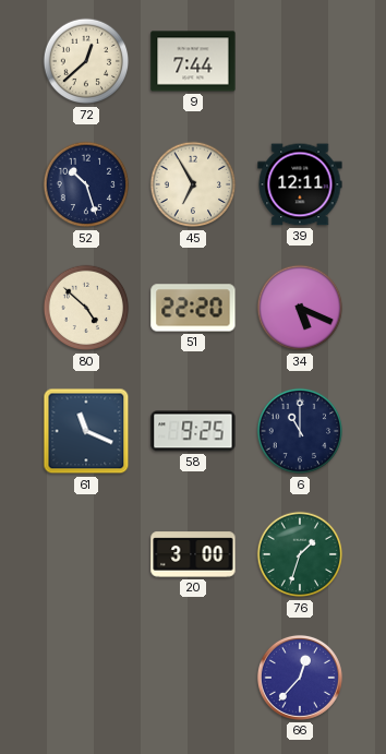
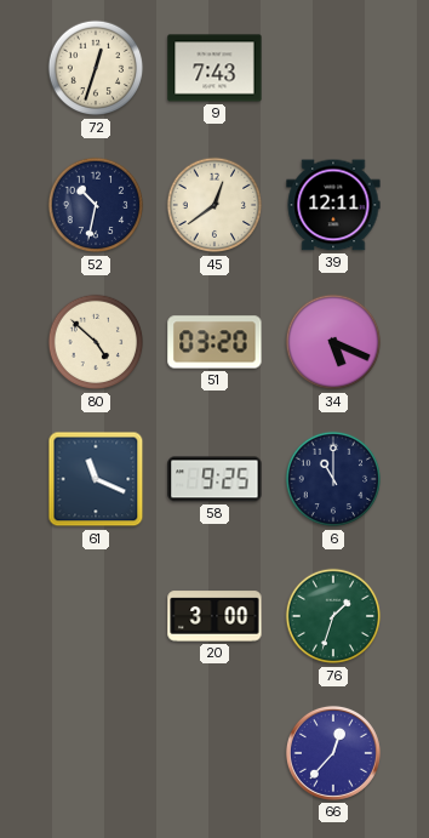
72: 12:38 -> 12:33 (96, 68)
9: 7:44 -> 7:43 (215, 68)
52: 10:27 -> 10:32 (96, 205)
45: 6:55 -> 12:39 (215, 205)
51: 22:20 -> 03:20 (215, 342)
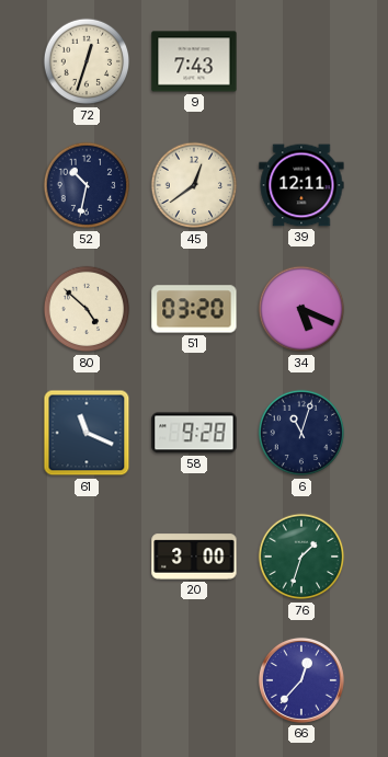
58: 9:25 -> 9:28 (194, 433)
6: 11:00 -> 11:03 (301, 433)
